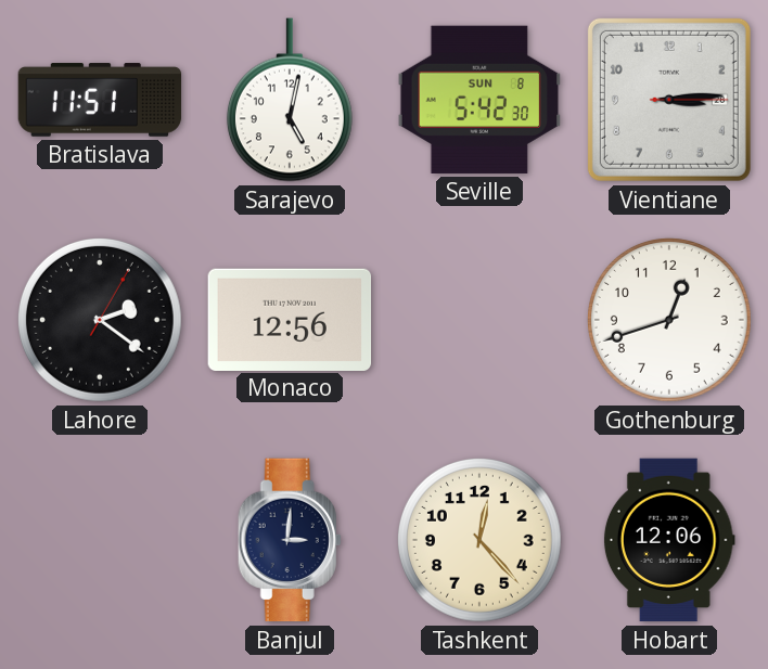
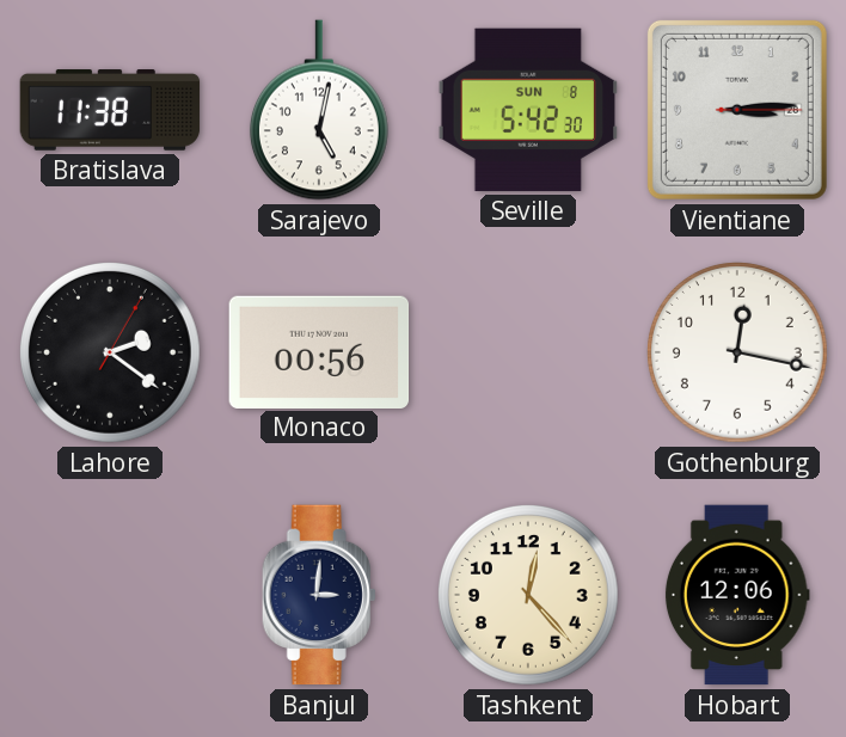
Bratislava: 11:51 -> 11:38 (110, 110)
Monaco: 12:56 -> 00:56 (319, 351)
Gothenburg: 12:42 -> 12:17 (737, 352)
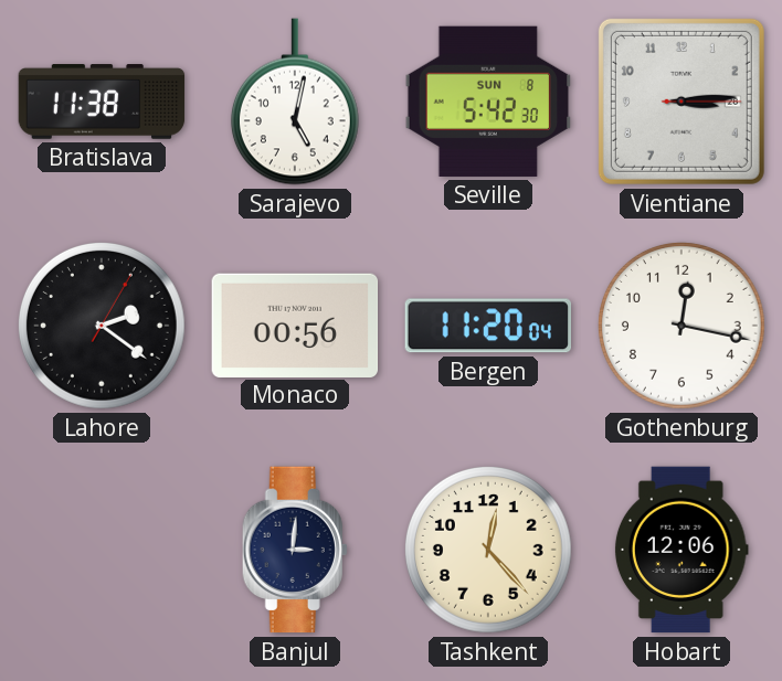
Bergen: none -> 11:20 (488, 326)
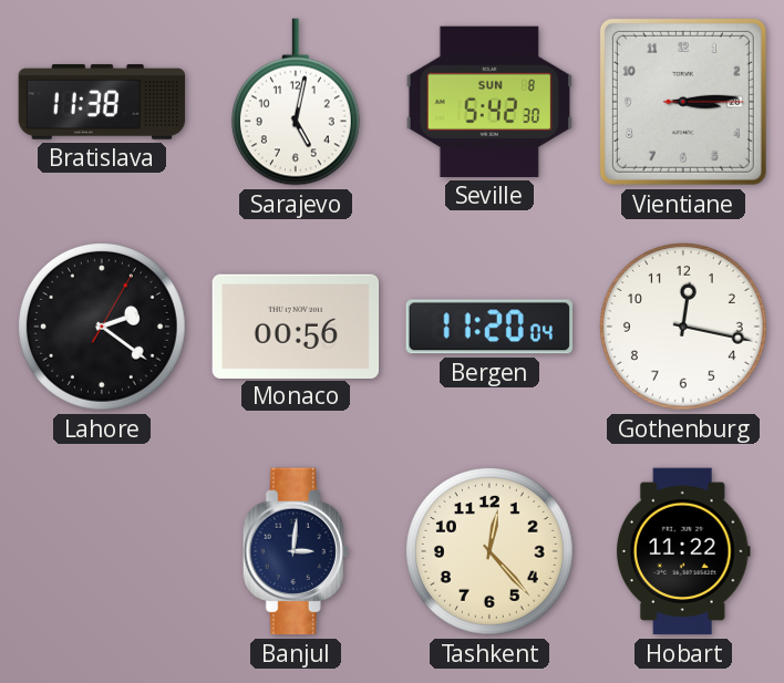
Hobart: 12:06 -> 11:22 (683, 551)
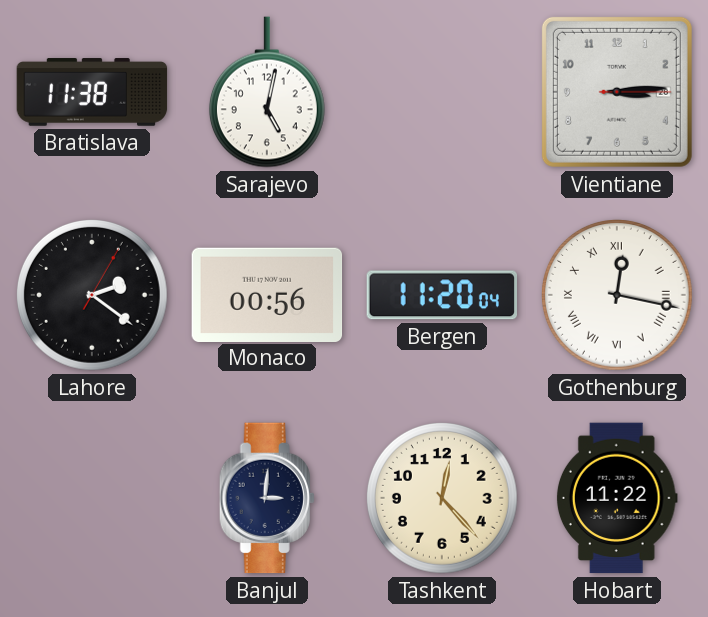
Seville: 5:42 -> none (489, 102)
Gothenburg numerals: Arabic -> Roman (617, 295)
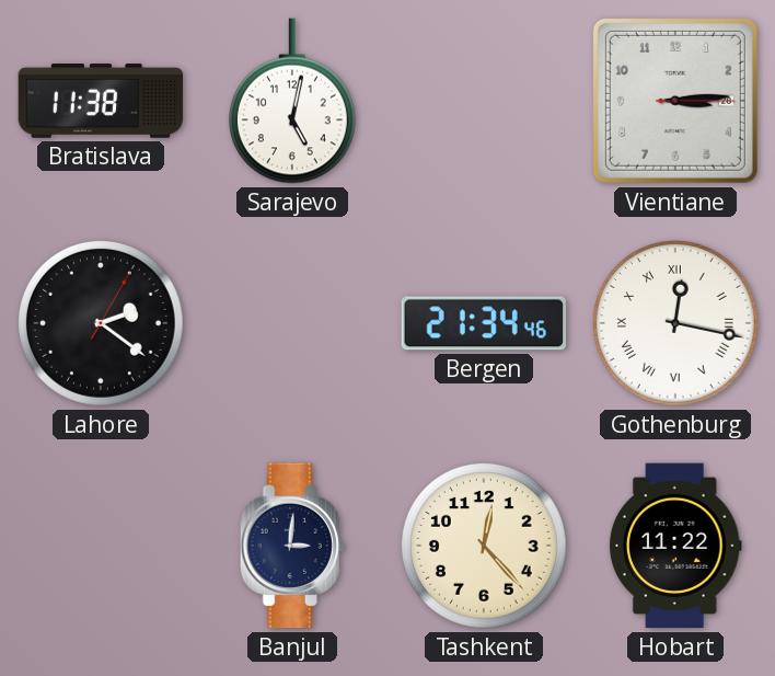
Monaco: 00:56 -> none (267, 294)
Bergen: 11:20 -> 21:34 (484, 323)
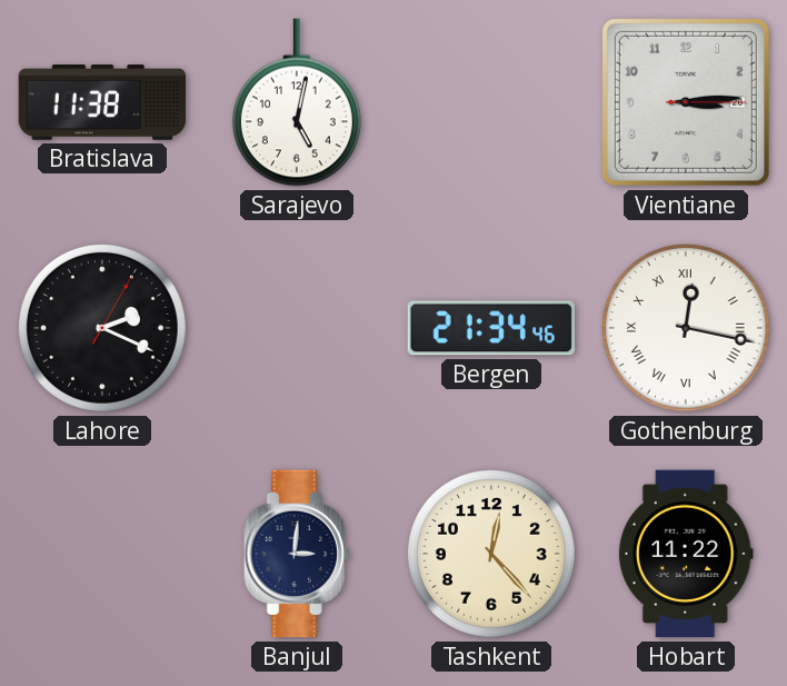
Lahore: 2:21 -> 2:19 (102, 328)
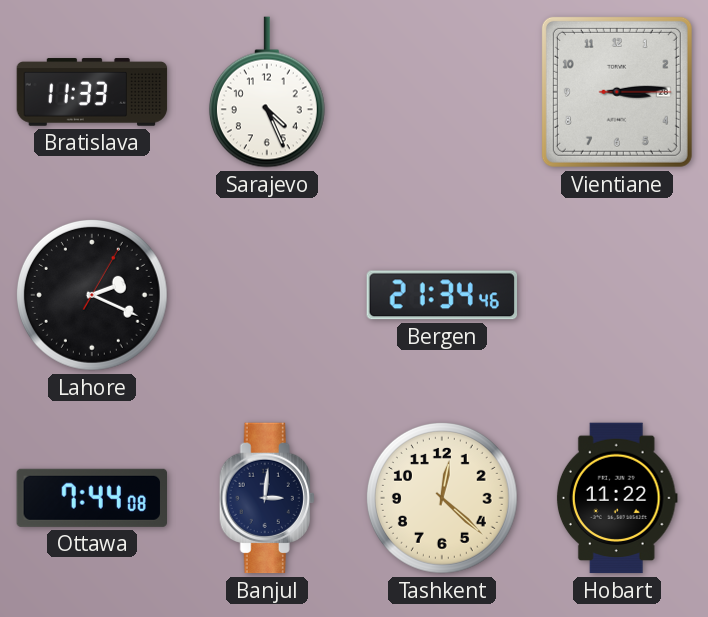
Bratislava: 11:38 -> 11:33 (92, 92)
Sarajevo: 5:02 -> 4:26 (267, 92)
Gothenburg: 12:17 -> none (686, 328)
Ottawa: none -> 7:44 (91, 498)
Tashkent: 12:23 -> 12:22 (442, 498)
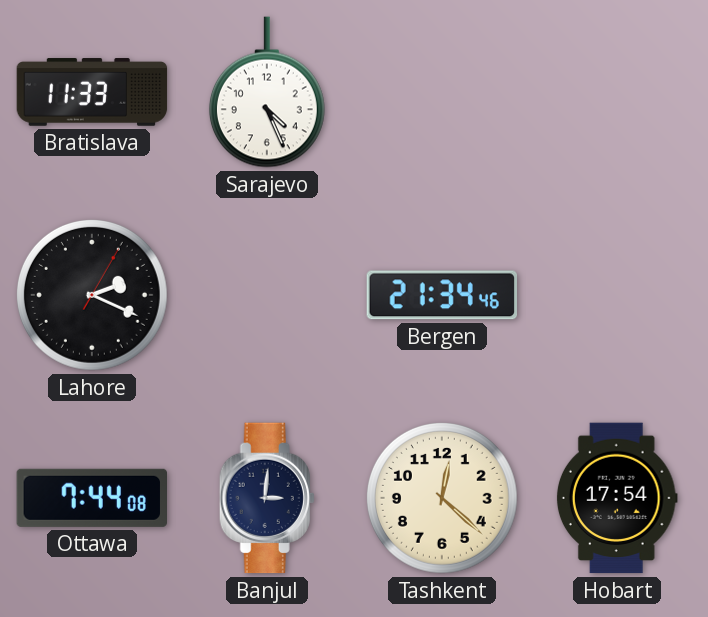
Vientiane: 3:14 -> none (617, 92)
Hobart: 11:22 -> 17:54 (617, 498)
